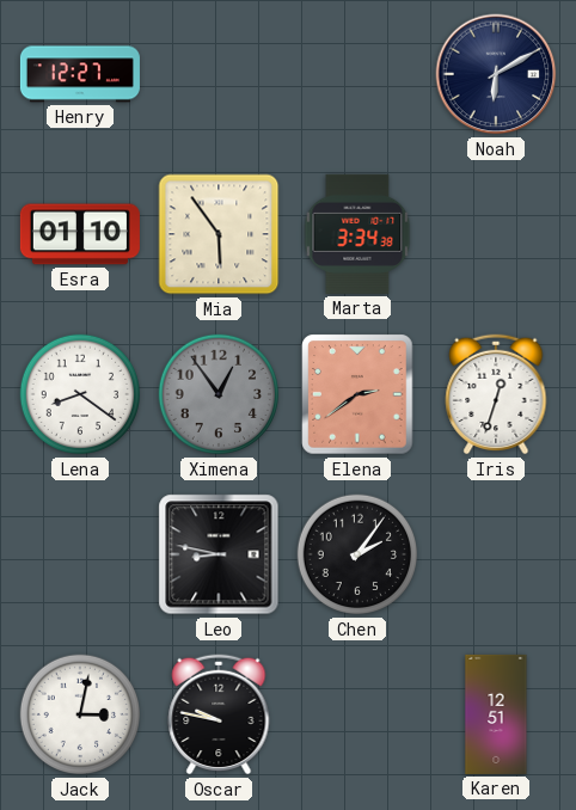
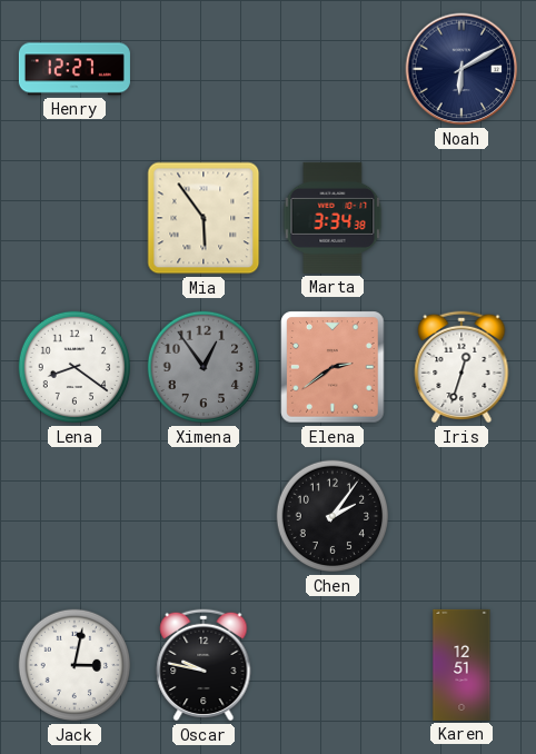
Esra: 01:10 -> none (80, 234)
Leo: 8:47 -> none (219, 554)
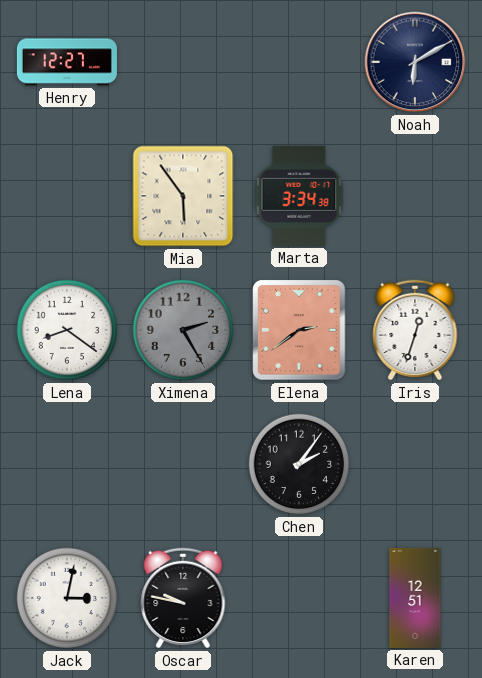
Ximena: 12:54 -> 2:25 (183, 330)
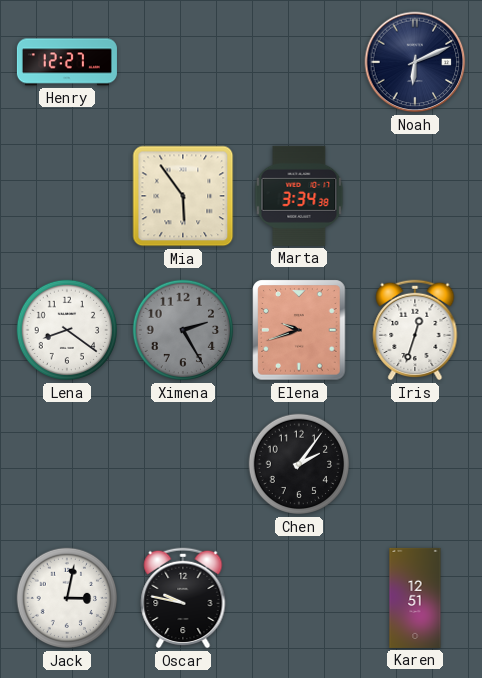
Noah: 6:10 -> 6:11 (415, 62)
Elena: 2:39 -> 9:42 (299, 330)
